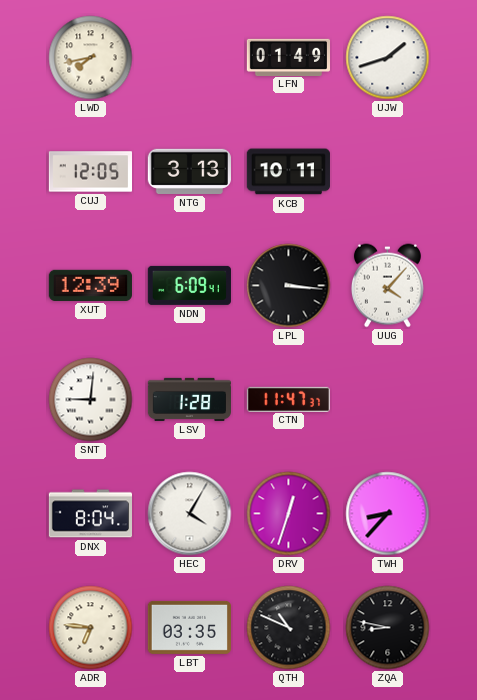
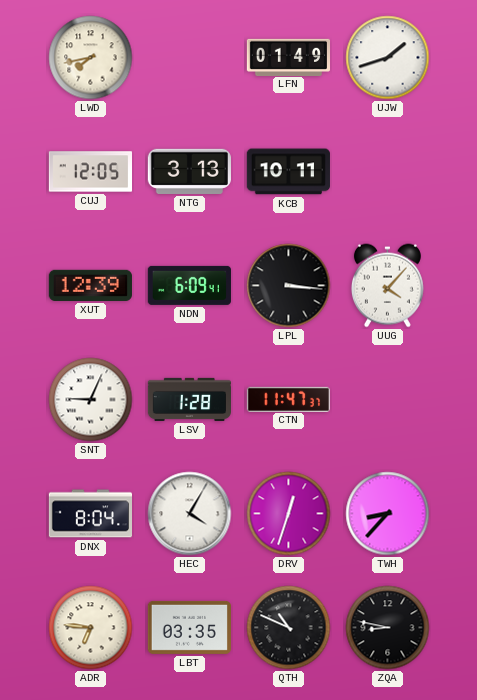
SNT: 9:01 -> 9:04 (91, 400)
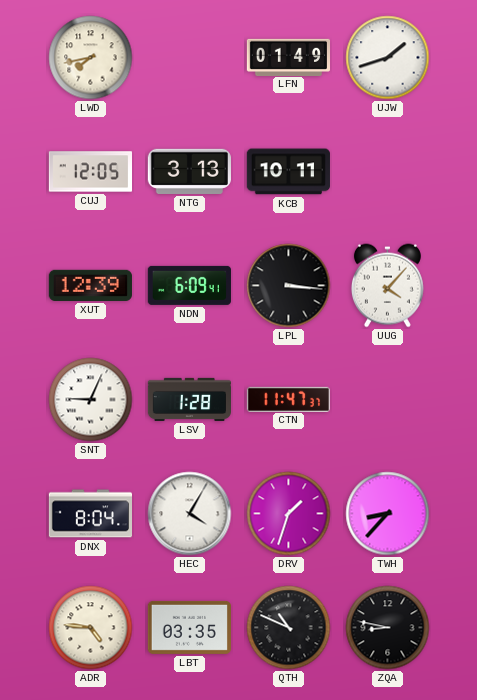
DRV: 12:33 -> 1:33 (289, 514)
ADR: 6:46 -> 4:46 (91, 628)
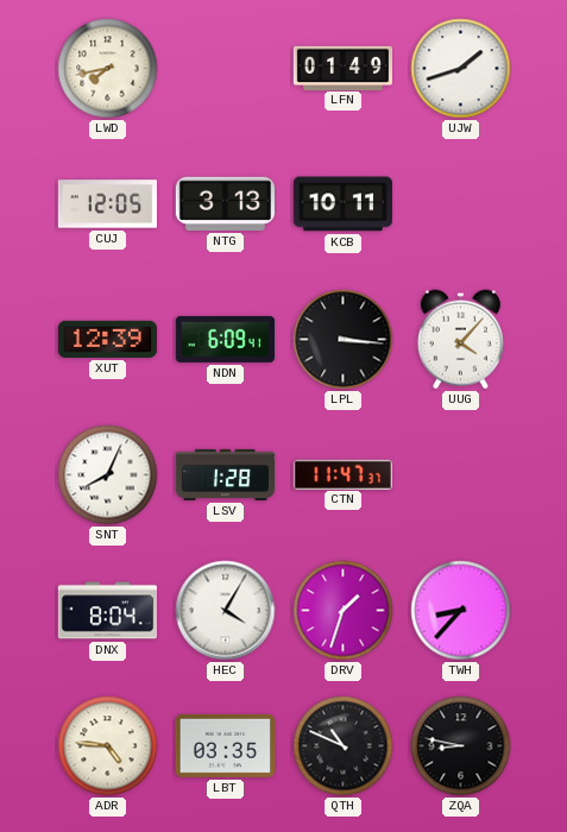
SNT: 9:04 -> 8:04 (108, 475)
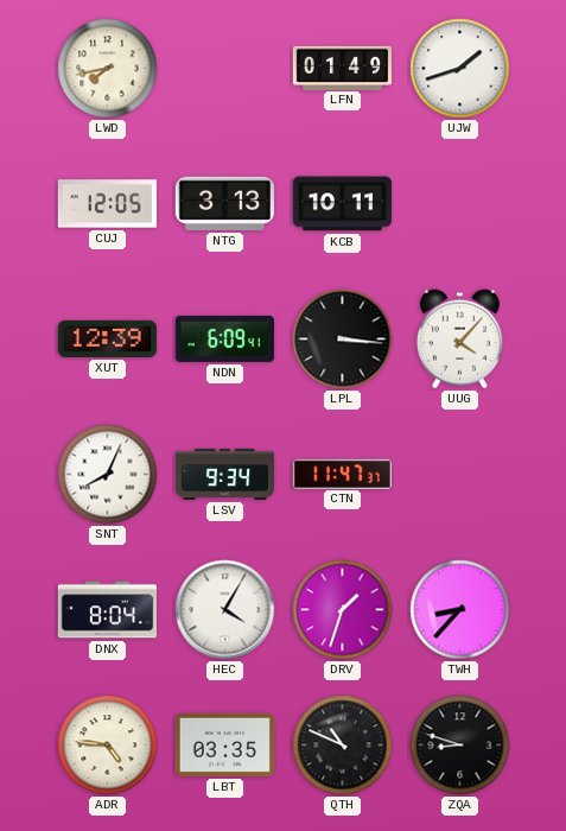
LSV: 1:28 -> 9:34 (224, 474)
ZQA: 8:47 -> 8:48 (460, 746)
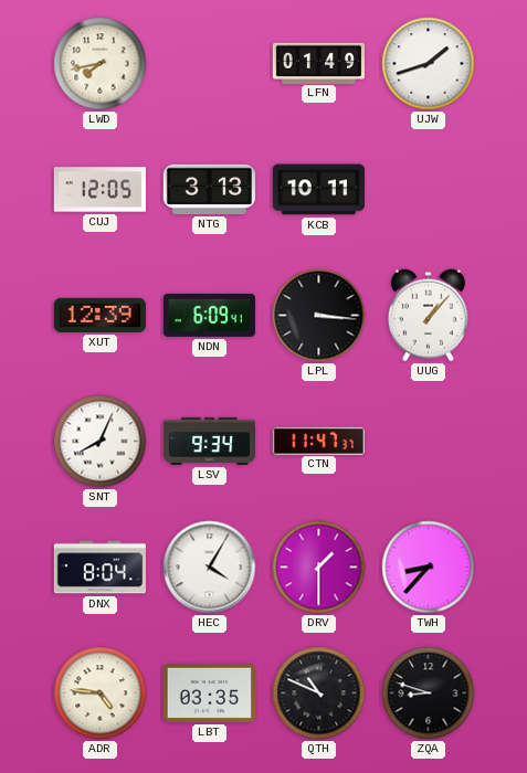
UUG: 4:07 -> 1:07 (428, 316)
DRV: 1:33 -> 1:30 (319, 568)
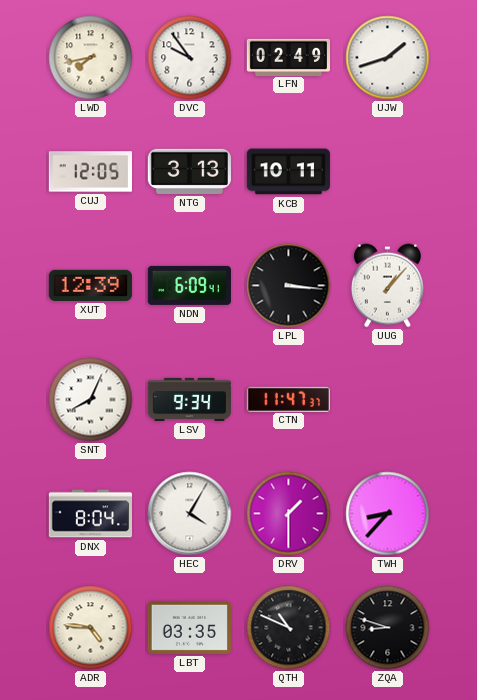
DVC: none -> 9:54 (190, 58)
LFN: 01:49 -> 02:49 (288, 57)
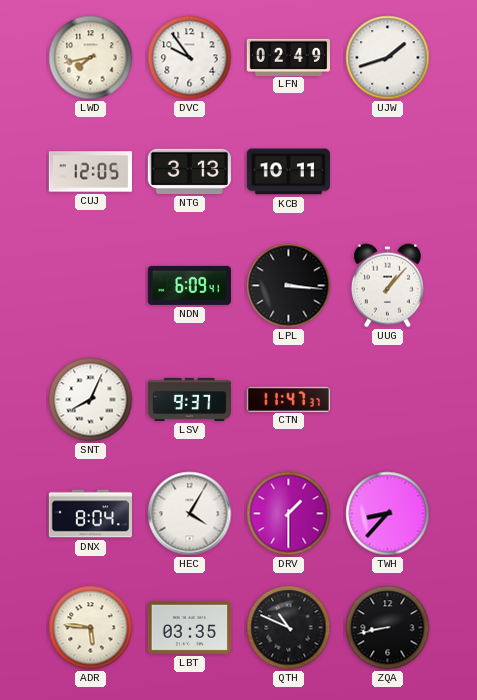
XUT: 12:39 -> none (90, 285)
LSV: 9:34 -> 9:37 (189, 399)
ADR: 4:46 -> 5:46 (91, 628)
ZQA: 8:48 -> 8:43 (388, 628)
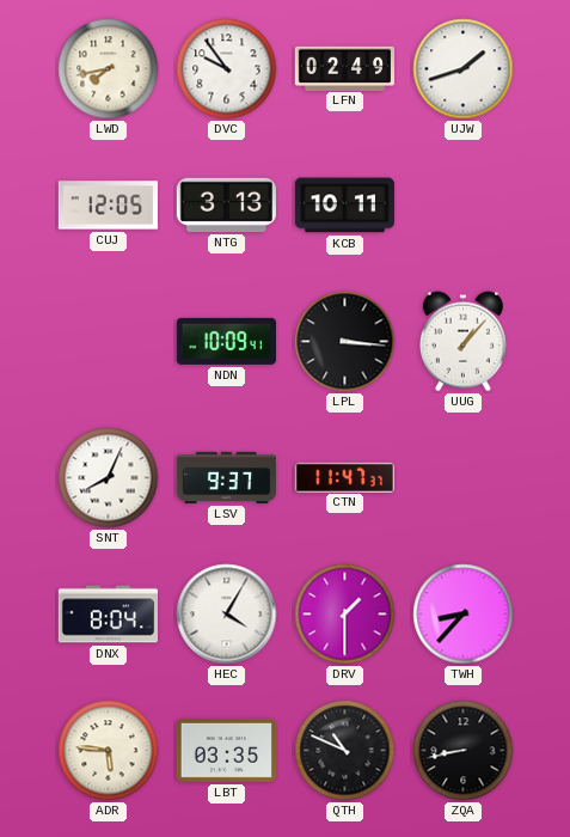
NDN: 6:09 -> 10:09 (226, 341)
